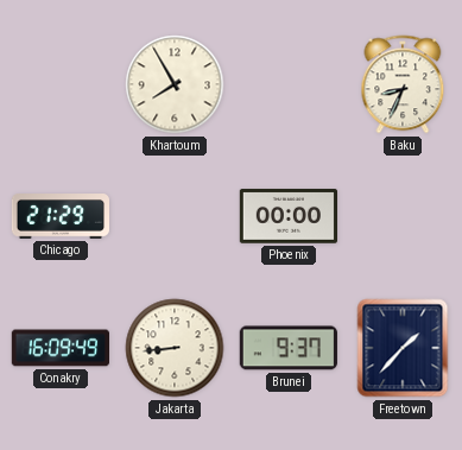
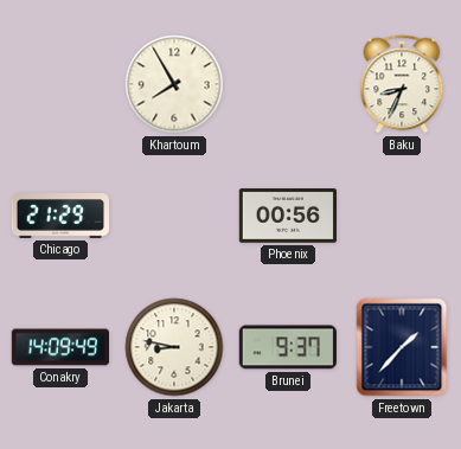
Phoenix: 00:00 -> 00:56 (287, 216)
Conakry: 16:09 -> 14:09 (59, 347)
Jakarta: 8:44 -> 8:47 (174, 347)
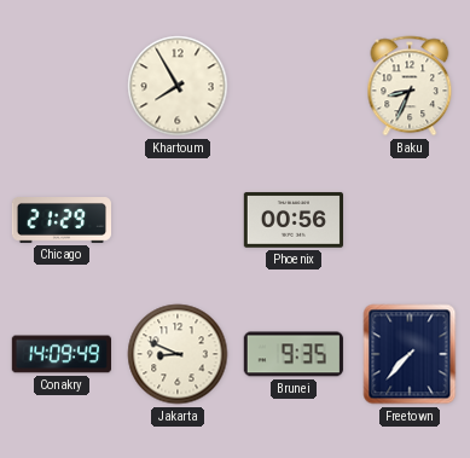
Jakarta: 8:47 -> 8:49 (178, 354)
Brunei: 9:37 -> 9:35 (294, 354)
Freetown: 1:37 -> 7:37 (410, 354)
